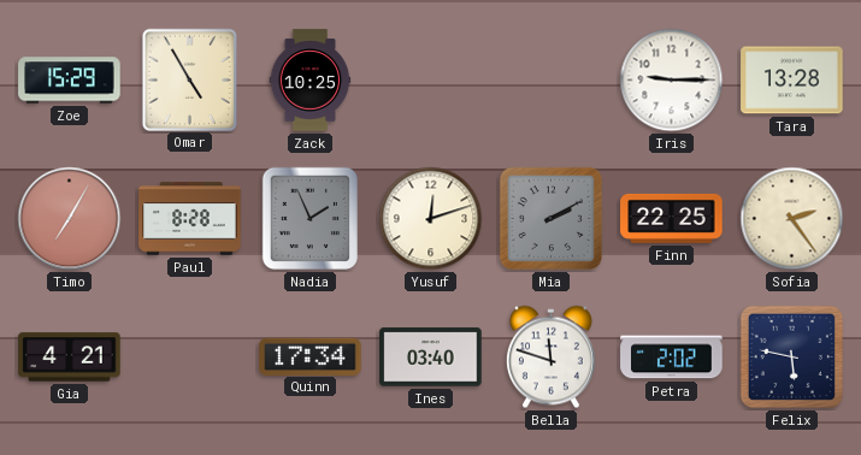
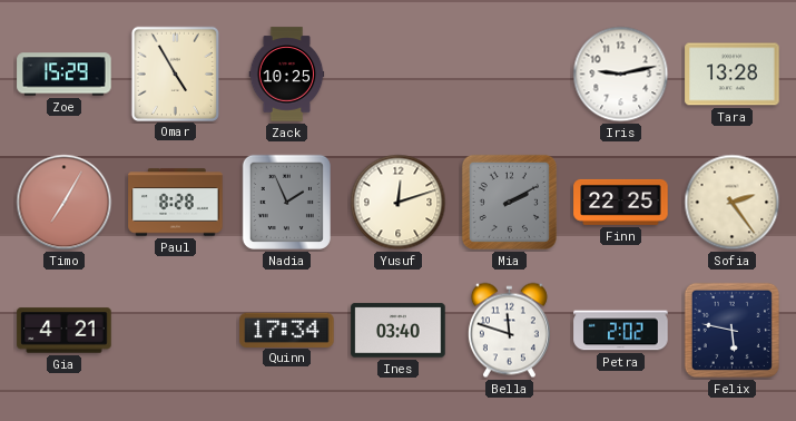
Iris: 9:15 -> 9:13 (621, 75)
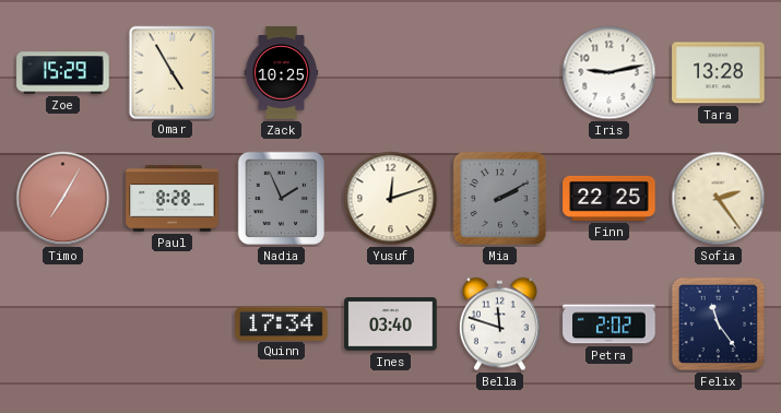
Gia: 4:21 -> none (65, 331)
Felix: 5:47 -> 11:24 (718, 323)
